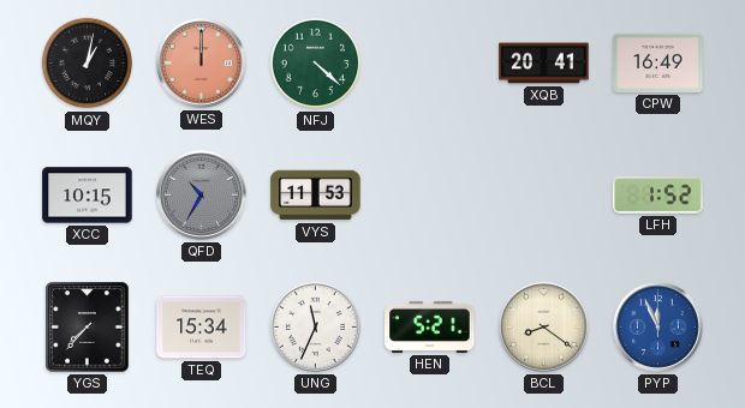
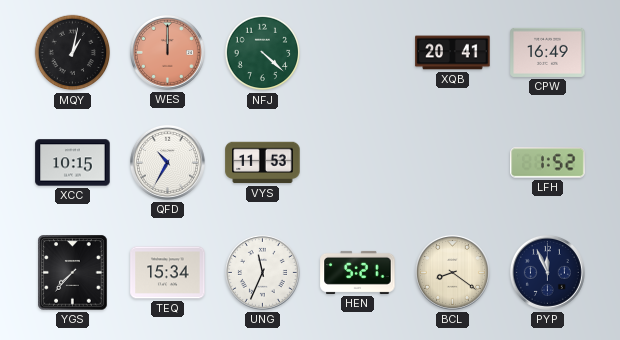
QFD dial: grey -> white (167, 162)
PYP dial: blue -> navy (547, 272)
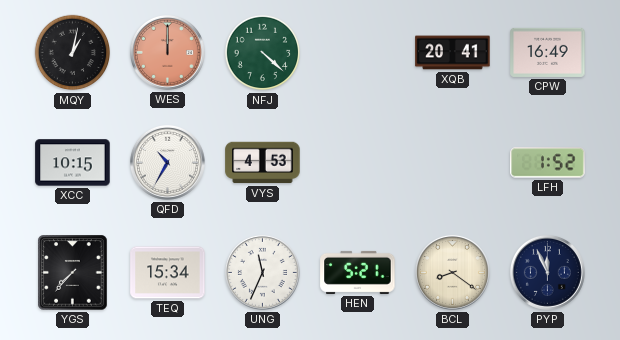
VYS: 11:53 -> 4:53 (263, 163)
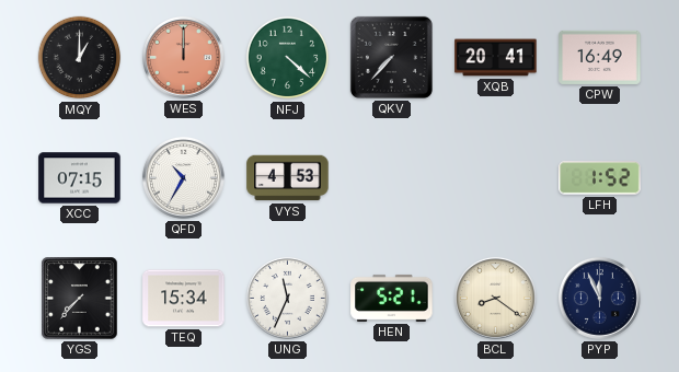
MQY: 1:02 -> 1:00 (80, 58)
QKV: none -> 7:37 (391, 57)
XCC: 10:15 -> 07:15 (80, 178)
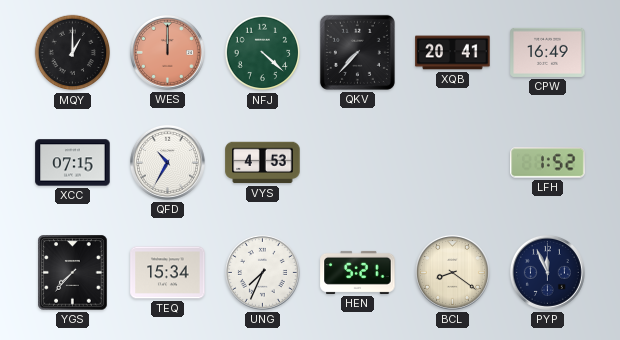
UNG: 11:34 -> 7:34 (262, 272)
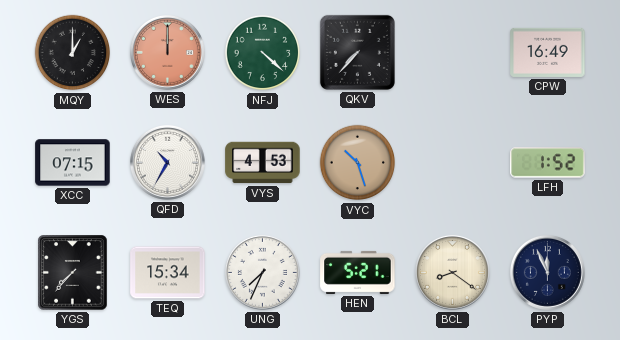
XQB: 20:41 -> none (453, 53)
VYC: none -> 10:27 (358, 163)
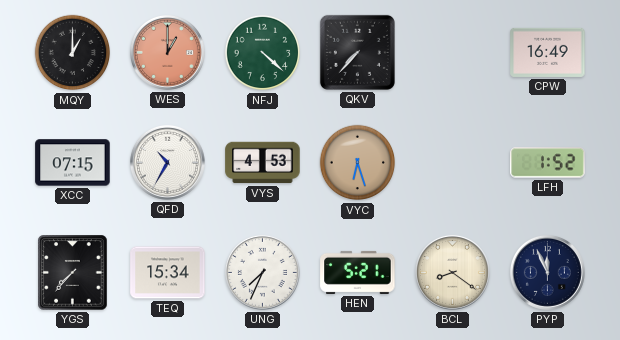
WES: 12:00 -> 1:00 (167, 52)
VYC: 10:27 -> 6:27 (358, 163)
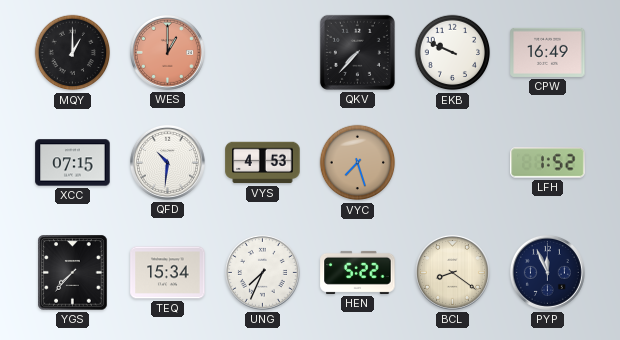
NFJ: 4:22 -> none (263, 53)
EKB: none -> 9:49 (453, 53)
QFD: 10:35 -> 10:31 (167, 162)
VYC: 6:27 -> 7:27 (358, 163)
HEN: 5:21 -> 5:22 (358, 272)
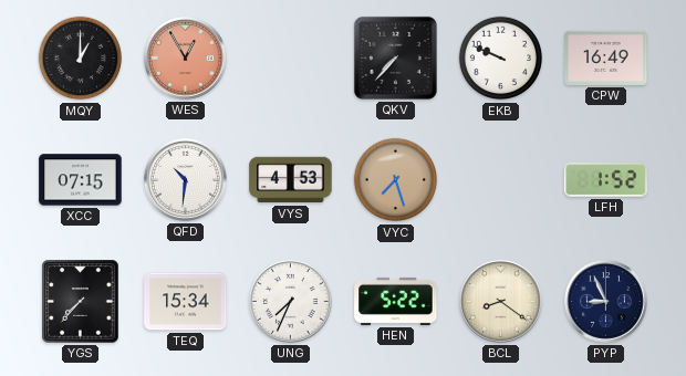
WES: 1:00 -> 12:55 (185, 58)
PYP: 11:56 -> 8:56 (605, 301)
